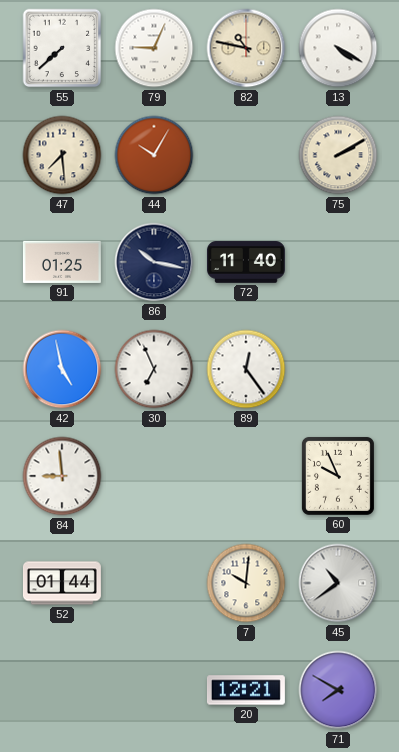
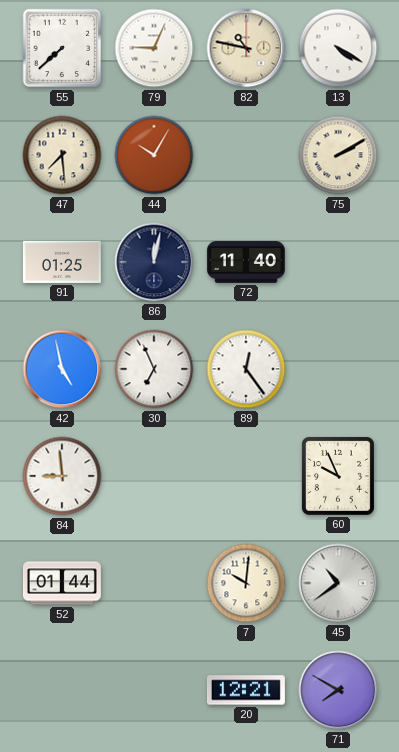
86: 10:17 -> 12:02 (154, 262)
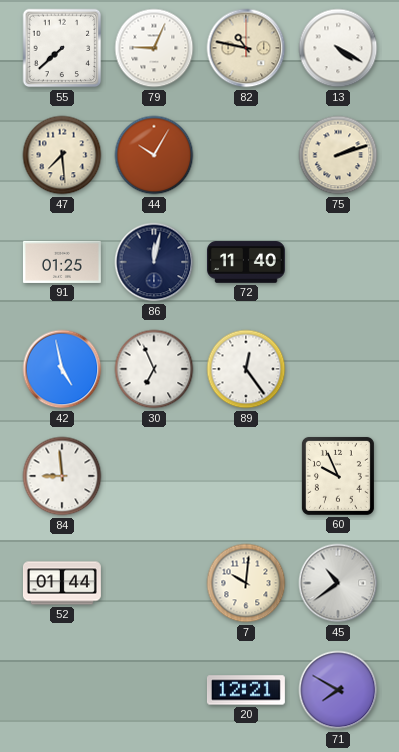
75: 2:10 -> 2:12 (338, 155)
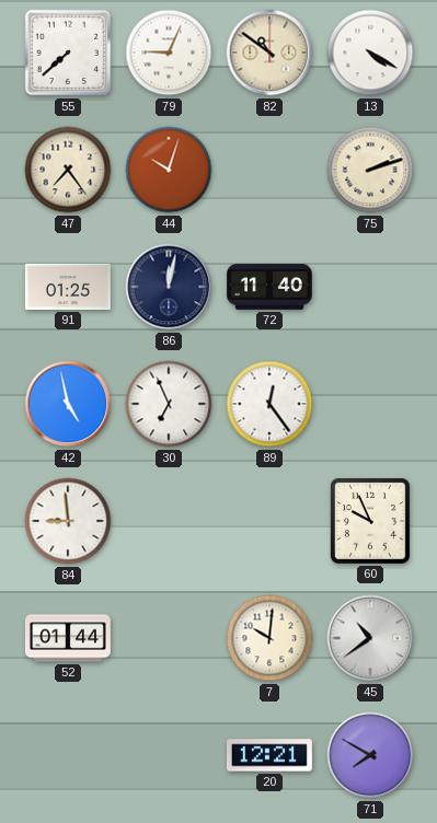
82: 10:47 -> 10:51 (269, 53)
47: 7:29 -> 7:24 (68, 170)
44: 10:05 -> 10:03 (169, 170)
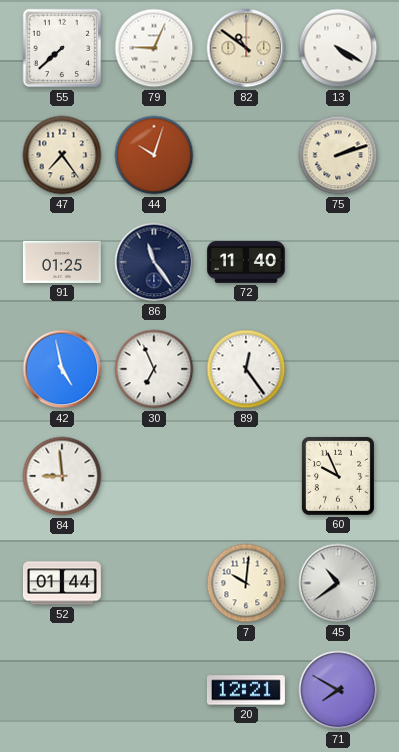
86: 12:02 -> 11:24 (154, 262)
